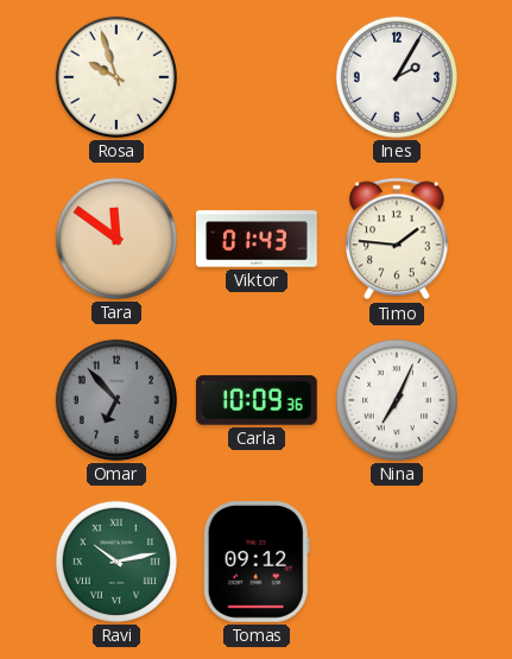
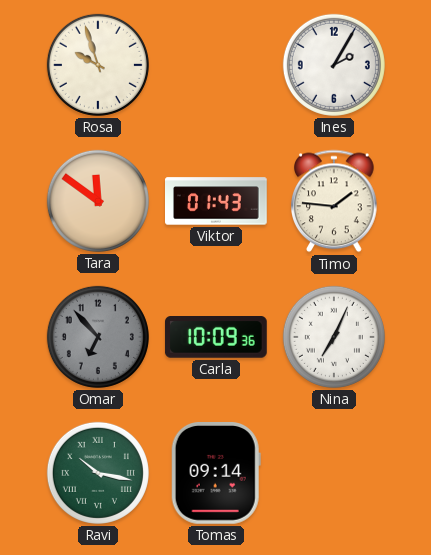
Ravi: 10:13 -> 10:17 (98, 473)
Tomas: 09:12 -> 09:14 (216, 474)
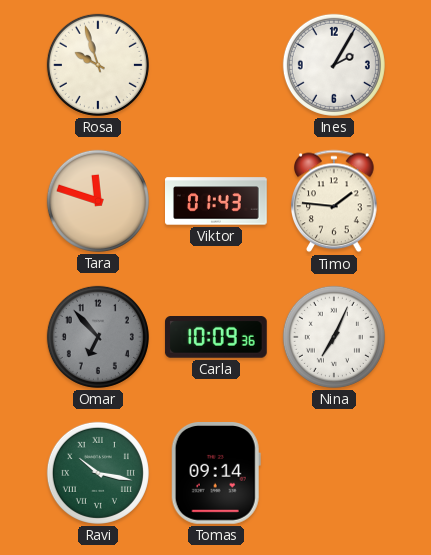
Tara: 11:51 -> 11:48 (98, 201)
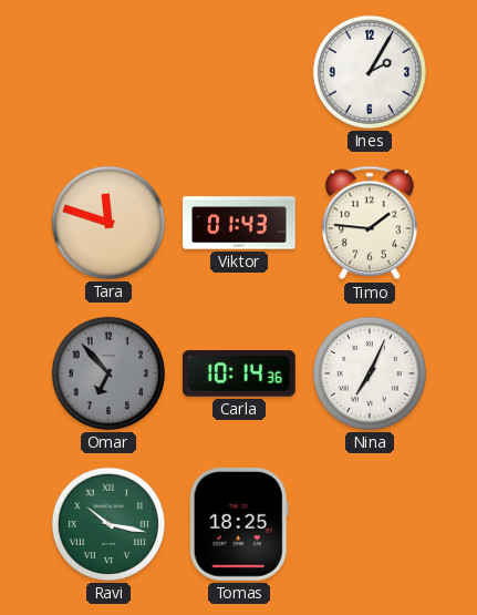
Rosa: 9:57 -> none (98, 65)
Carla: 10:09 -> 10:14 (239, 373)
Tomas: 09:14 -> 18:25 (239, 525)
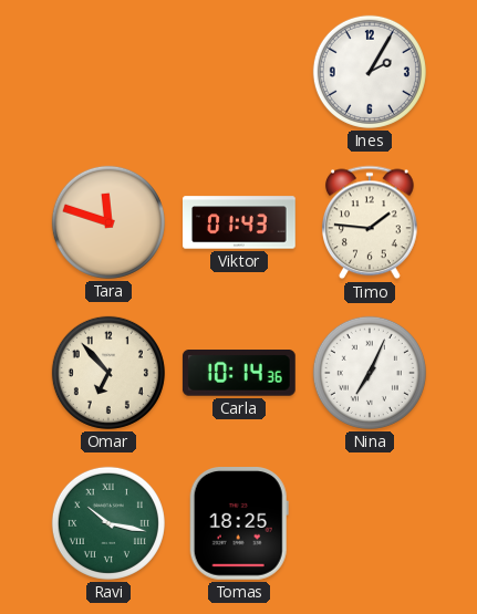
Omar dial: grey -> cream (108, 373)
